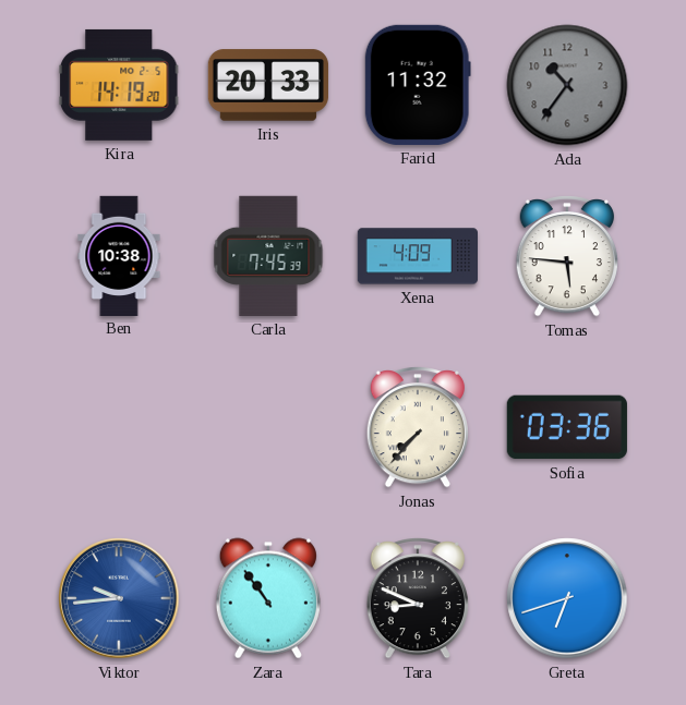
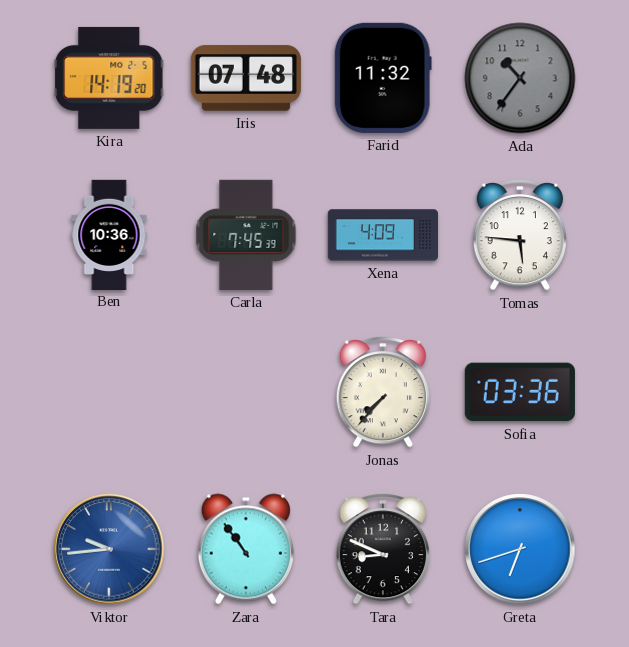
Iris: 20:33 -> 07:48 (246, 78)
Ben: 10:38 -> 10:36 (109, 234)
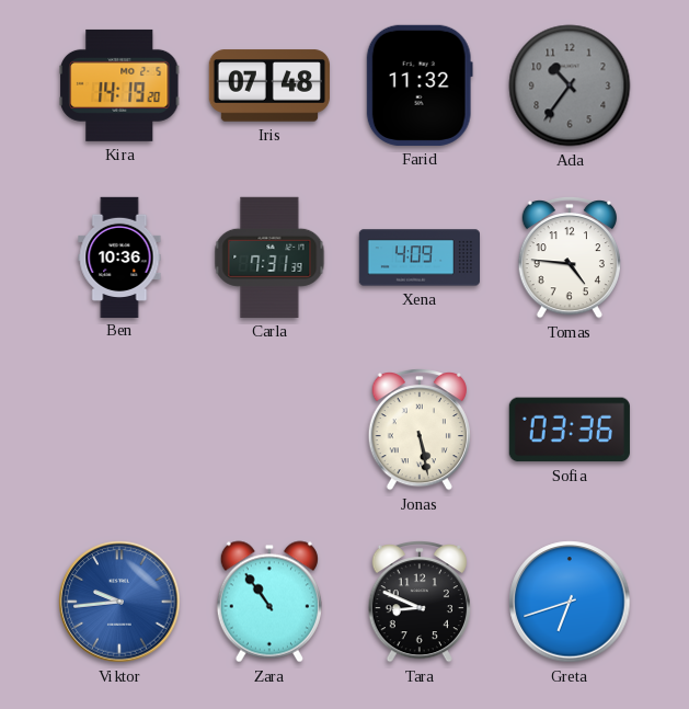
Carla: 7:45 -> 7:31 (269, 258)
Tomas: 5:46 -> 4:46 (570, 259)
Jonas: 7:37 -> 5:28 (420, 431)
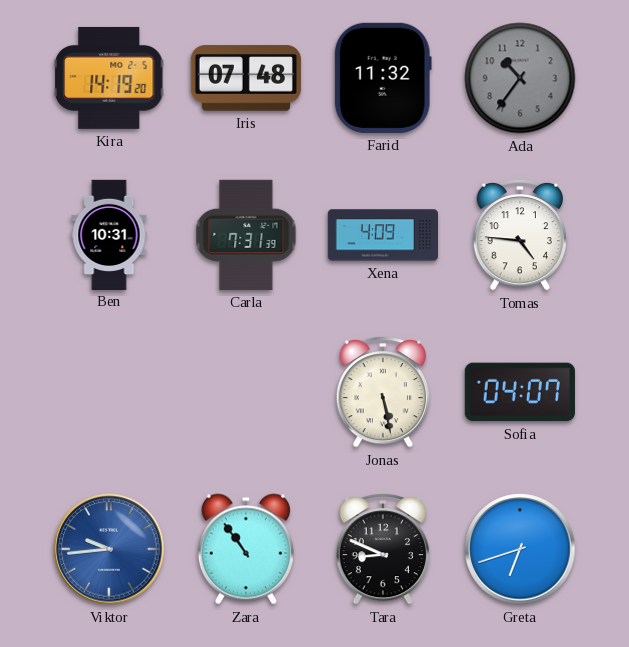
Ben: 10:36 -> 10:31 (109, 234)
Sofia: 03:36 -> 04:07 (520, 392)
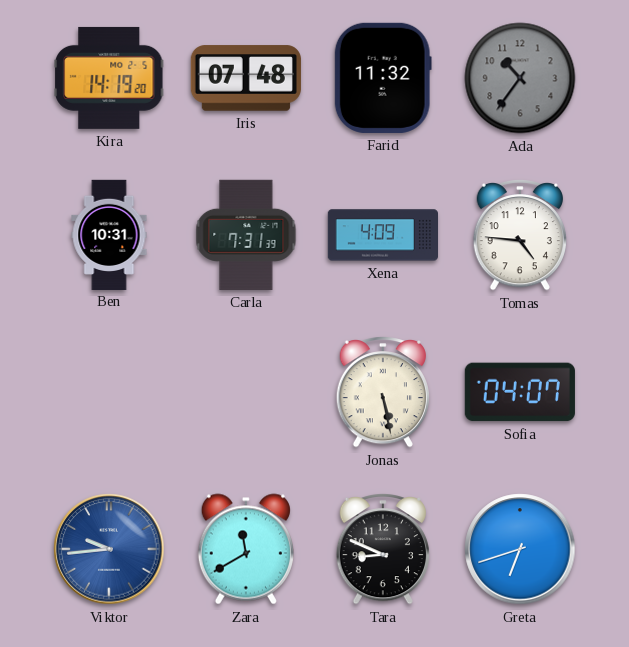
Zara: 10:54 -> 11:40 (246, 549)
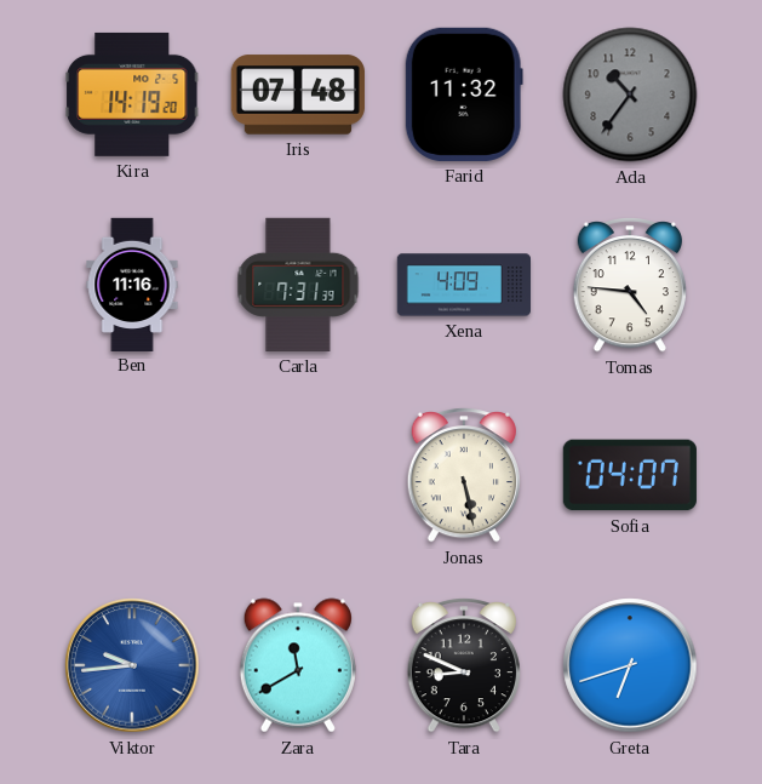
Ben: 10:31 -> 11:16 (132, 284)
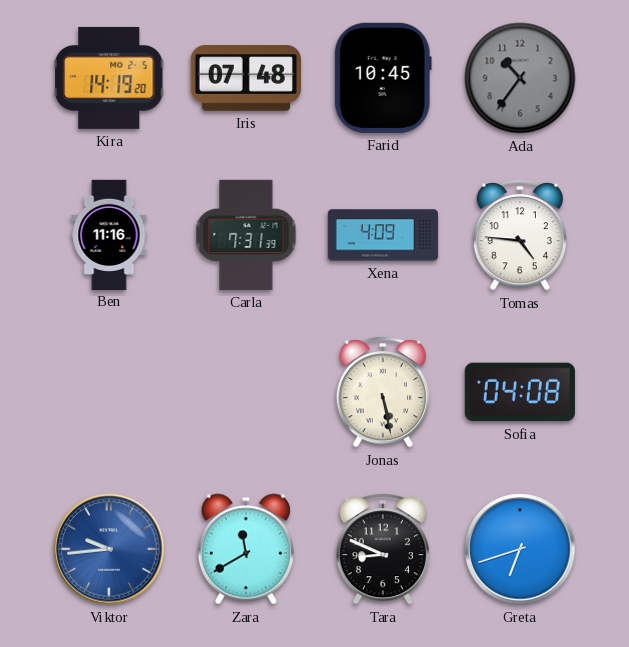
Farid: 11:32 -> 10:45 (383, 78)
Sofia: 04:07 -> 04:08 (520, 392)
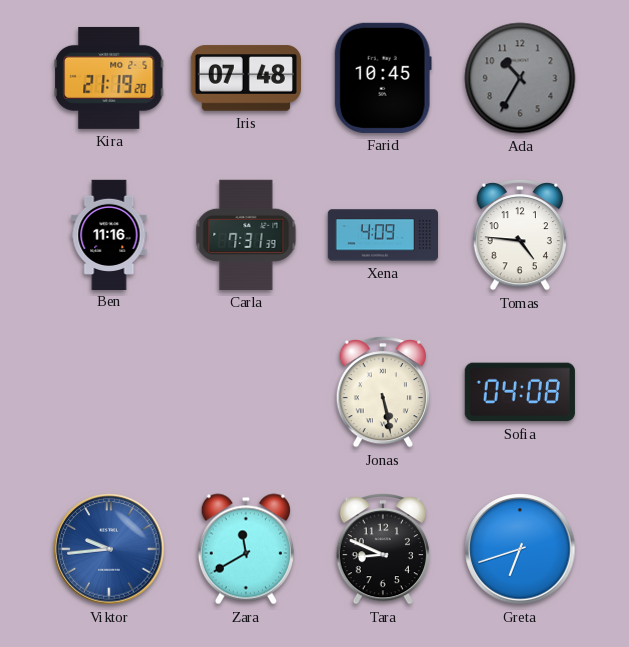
Kira: 14:19 -> 21:19 (110, 78)
Ada: 10:36 -> 10:35 (520, 78)
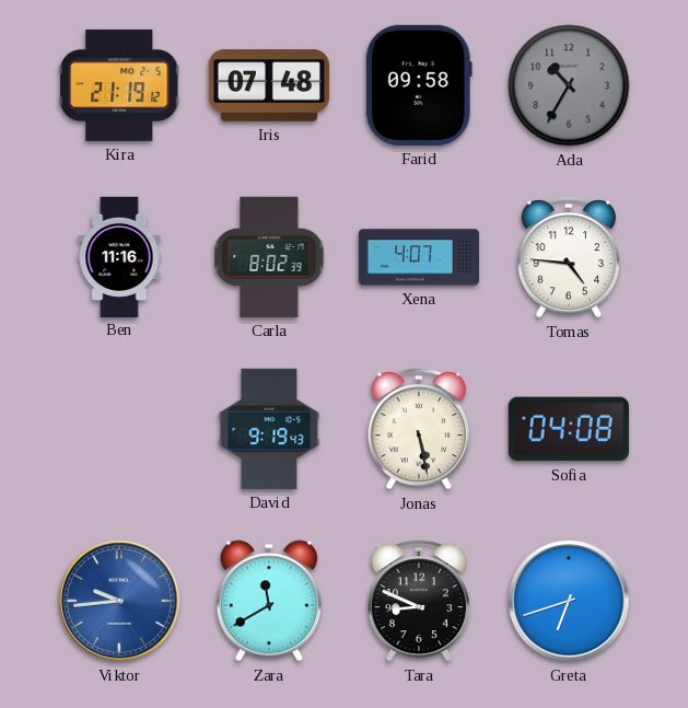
Kira: 21:19:20 -> 21:19:12 (120, 85)
Farid: 10:45 -> 09:58 (419, 85)
Carla: 7:31 -> 8:02 (269, 257)
Xena: 4:09 -> 4:07 (418, 257)
David: none -> 9:19 (269, 429)
